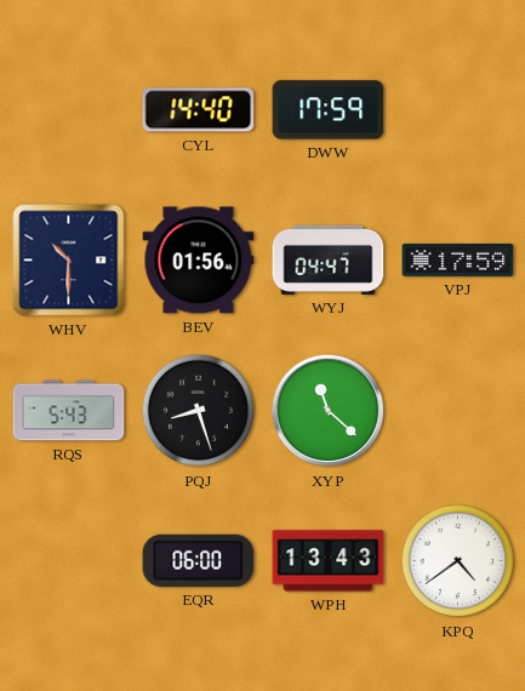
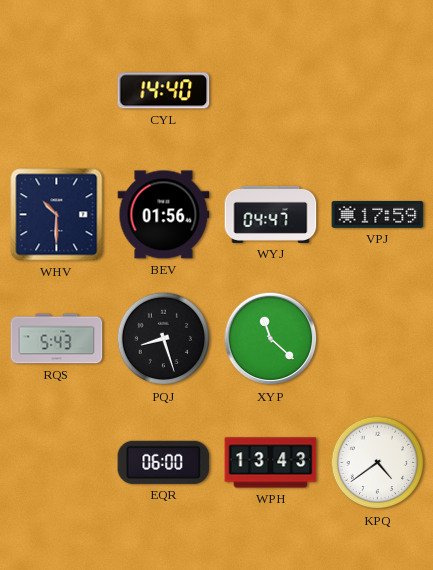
DWW: 17:59 -> none (329, 110)
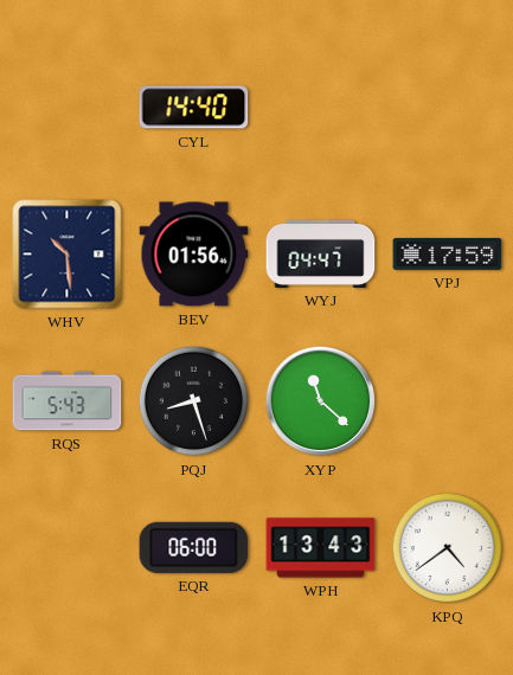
WHV: 10:30 -> 10:29 (68, 255)
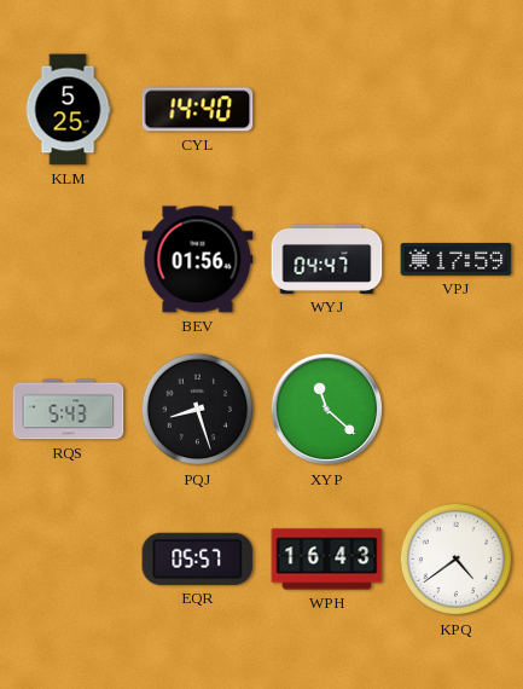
KLM: none -> 5:25 (68, 110)
WHV: 10:29 -> none (68, 255)
EQR: 06:00 -> 05:57 (198, 558)
WPH: 13:43 -> 16:43 (327, 560)
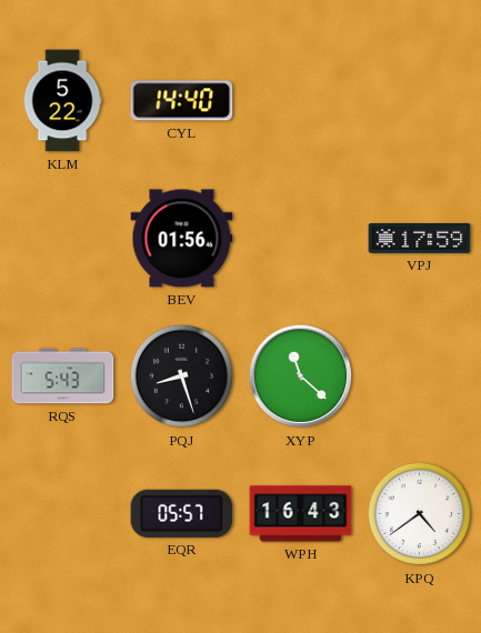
KLM: 5:25 -> 5:22 (62, 101)
WYJ: 04:47 -> none (327, 259)
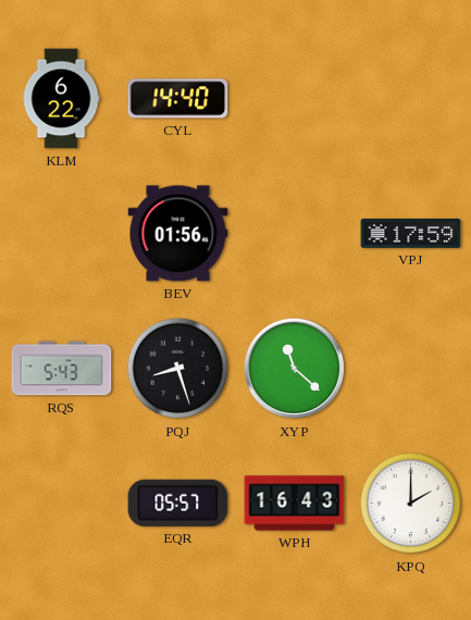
KLM: 5:22 -> 6:22 (61, 99)
KPQ: 4:39 -> 2:00 (411, 504)
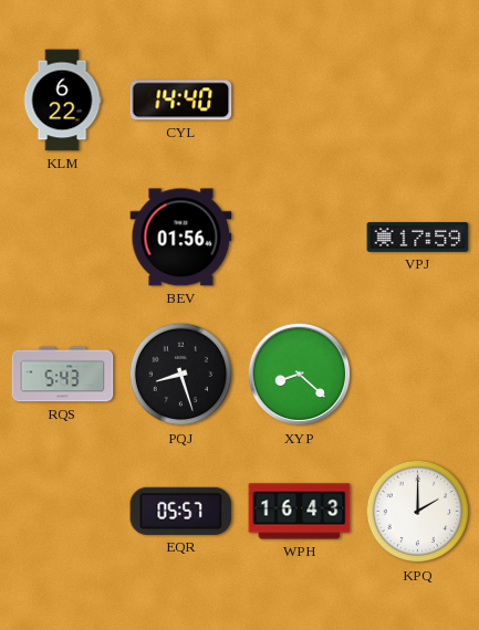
XYP: 11:22 -> 8:22 (300, 375)
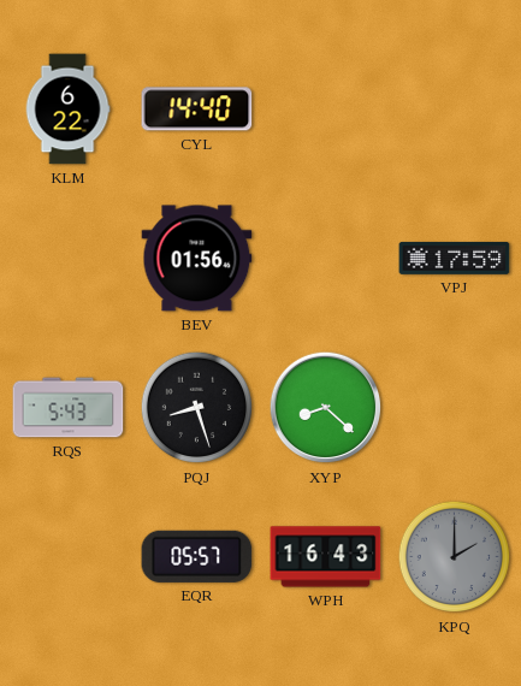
KPQ dial: white -> grey (455, 557)
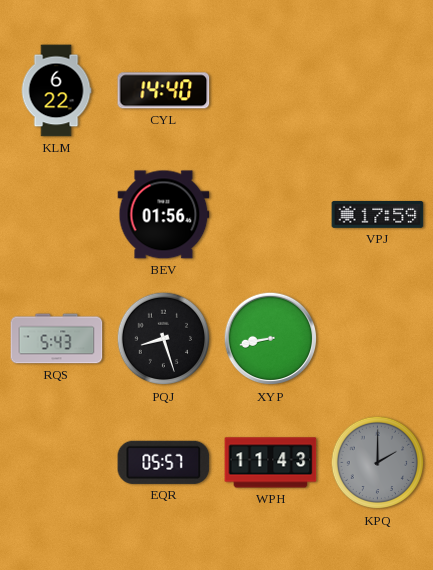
XYP: 8:22 -> 8:43 (271, 339)
WPH: 16:43 -> 11:43 (271, 463)
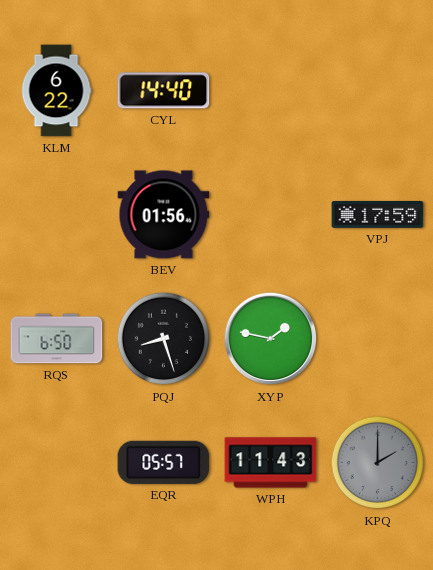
RQS: 5:43 -> 6:50 (57, 339)
XYP: 8:43 -> 1:47 (271, 339)
